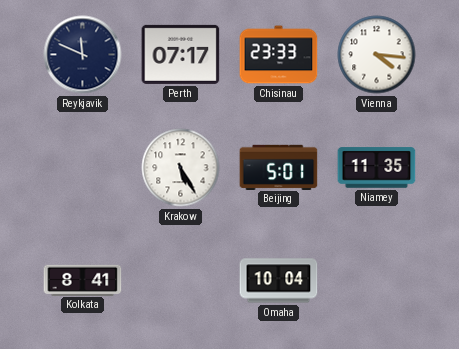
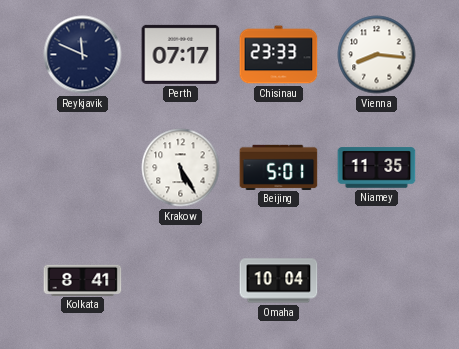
Vienna: 4:16 -> 8:16 (377, 55)
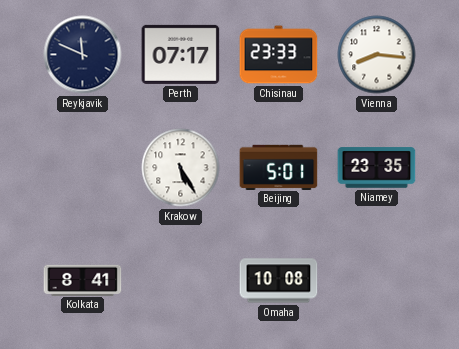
Niamey: 11:35 -> 23:35 (377, 168)
Omaha: 10:04 -> 10:08 (279, 281)
